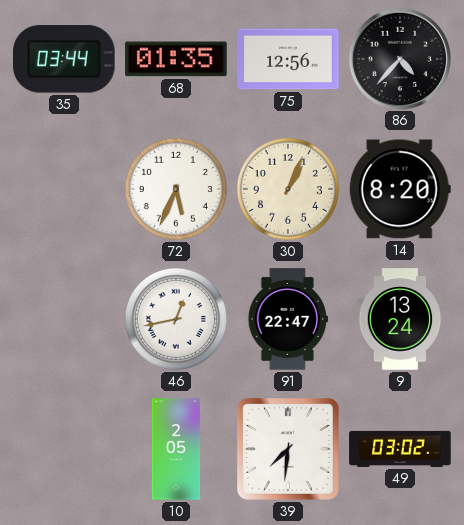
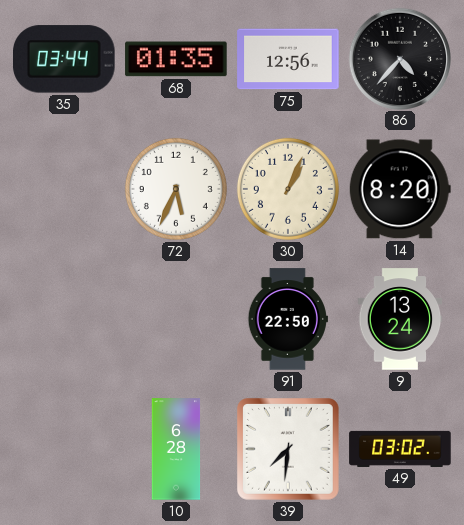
46: 12:43 -> none (176, 319)
91: 22:47 -> 22:50 (288, 319)
10: 2:05 -> 6:28 (176, 449)
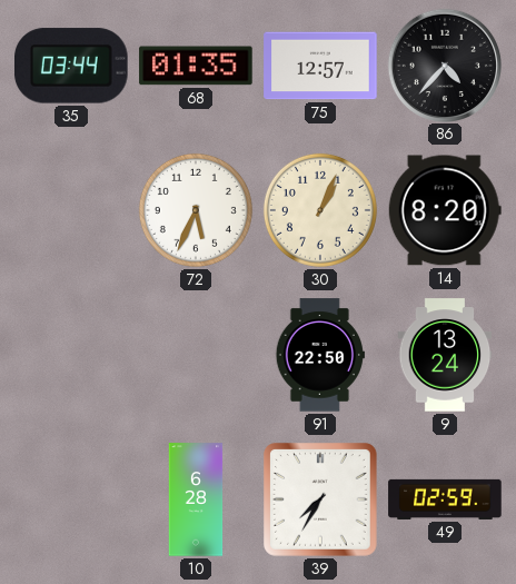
75: 12:56 -> 12:57 (320, 66)
39: 7:31 -> 7:35 (321, 501)
49: 03:02 -> 02:59 (445, 499)
